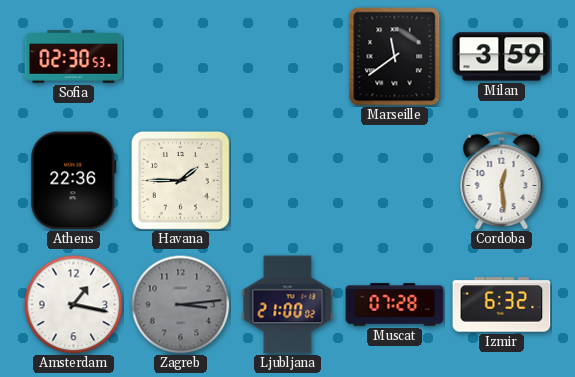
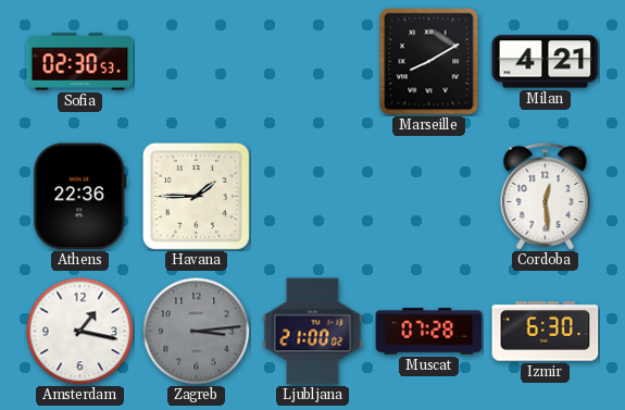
Marseille: 11:39 -> 8:10 (429, 62)
Milan: 3:59 -> 4:21 (546, 62)
Izmir: 6:32 -> 6:30 (546, 332)
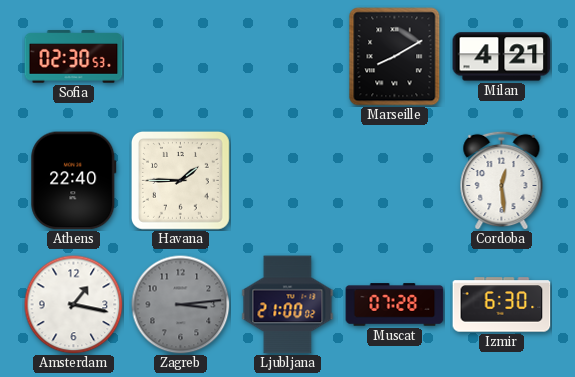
Athens: 22:36 -> 22:40 (74, 181)
